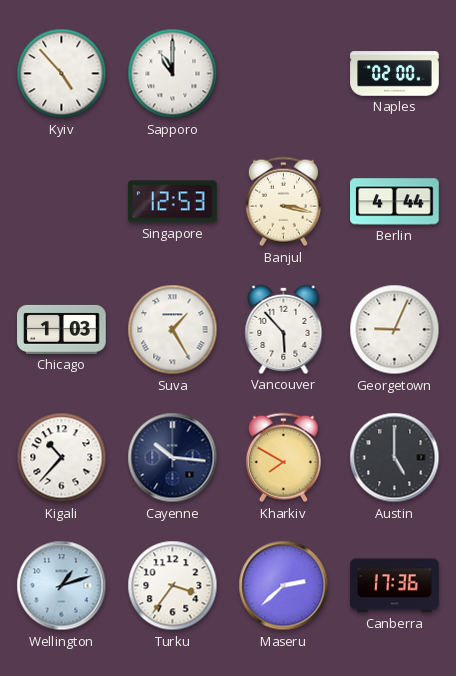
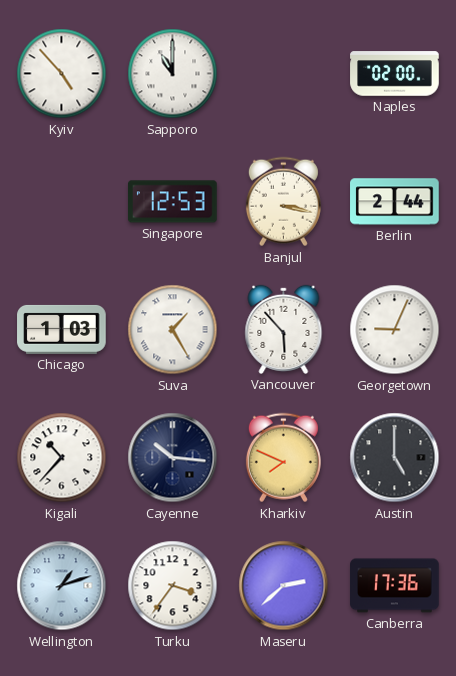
Berlin: 4:44 -> 2:44 (395, 202)
Kharkiv: 7:50 -> 7:49 (283, 458)
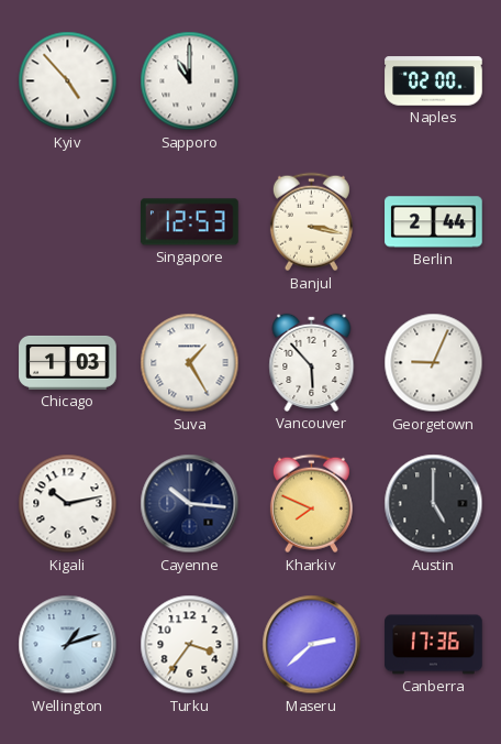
Kigali: 10:37 -> 10:13 (68, 504)
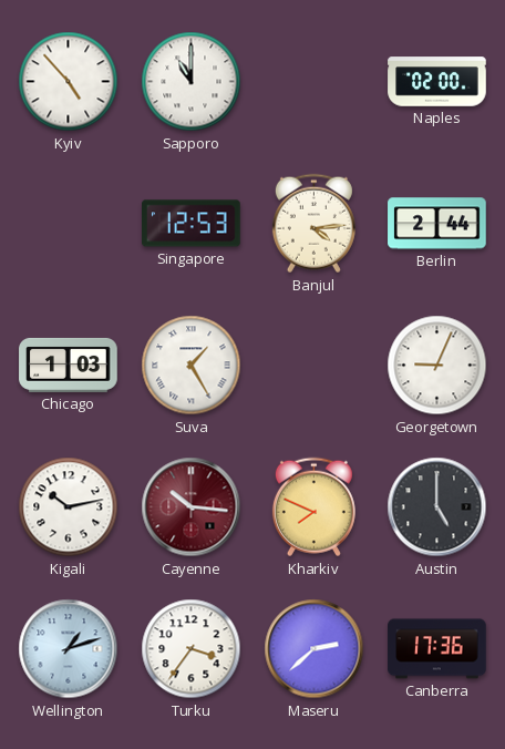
Banjul: 3:17 -> 4:14 (313, 224)
Vancouver: 5:53 -> none (312, 362)
Cayenne dial: navy -> burgundy (192, 507)
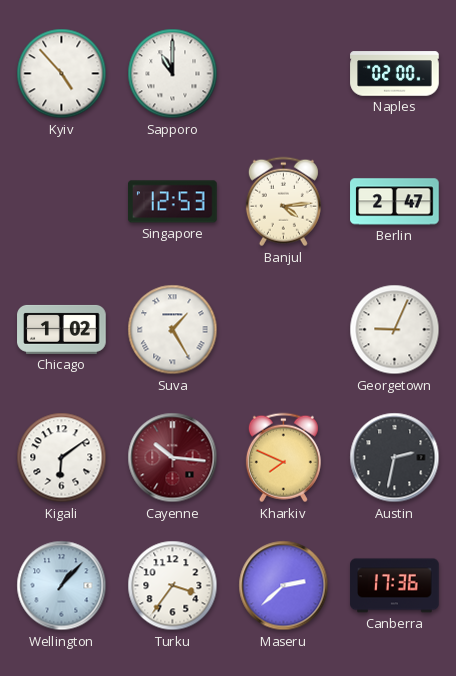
Berlin: 2:44 -> 2:47 (395, 202)
Chicago: 1:03 -> 1:02 (62, 329)
Kigali: 10:13 -> 6:09 (62, 458)
Austin: 5:00 -> 2:32 (395, 458)
Wellington: 1:12 -> 1:07 (62, 586)
